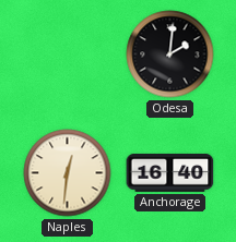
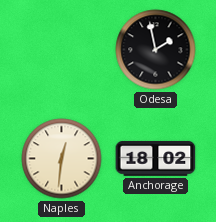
Odesa: 2:01 -> 1:58 (156, 50)
Anchorage: 16:40 -> 18:02 (156, 158)
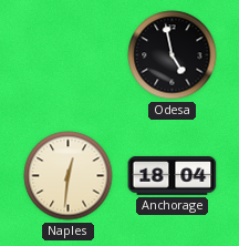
Odesa: 1:58 -> 4:58 (173, 55)
Anchorage: 18:02 -> 18:04 (173, 175)
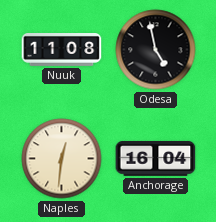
Nuuk: none -> 11:08 (62, 50)
Anchorage: 18:04 -> 16:04 (156, 158)
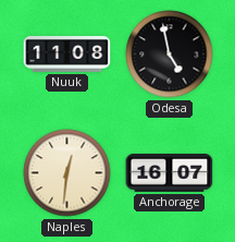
Anchorage: 16:04 -> 16:07 (170, 172)
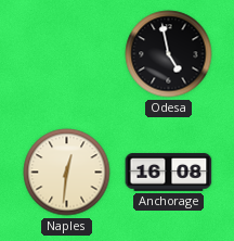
Nuuk: 11:08 -> none (67, 55)
Anchorage: 16:07 -> 16:08 (169, 172)
